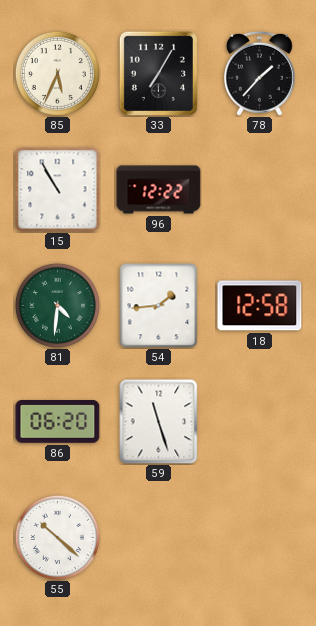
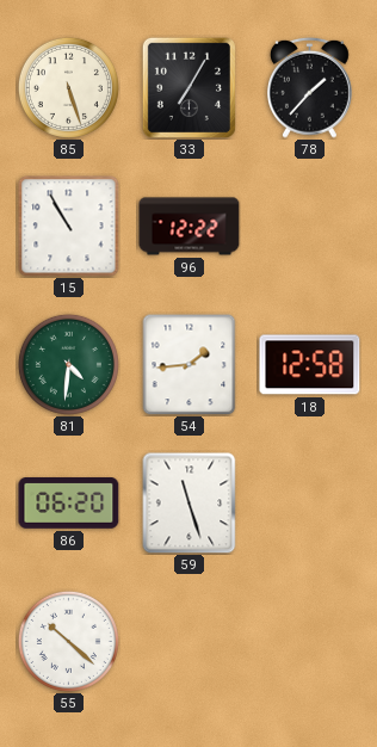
85: 5:34 -> 5:27 (68, 87)
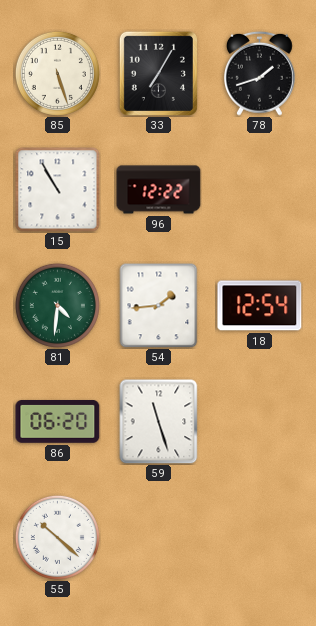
78: 1:37 -> 1:42 (260, 73)
18: 12:58 -> 12:54 (260, 306)
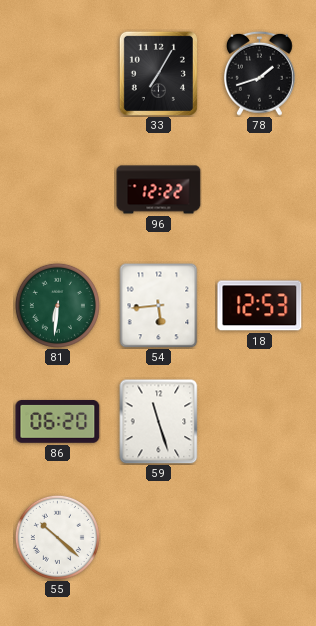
85: 5:27 -> none (57, 73)
15: 10:55 -> none (58, 190)
81: 4:31 -> 6:31 (57, 305)
54: 1:44 -> 5:44 (159, 305)
18: 12:54 -> 12:53 (260, 306)
